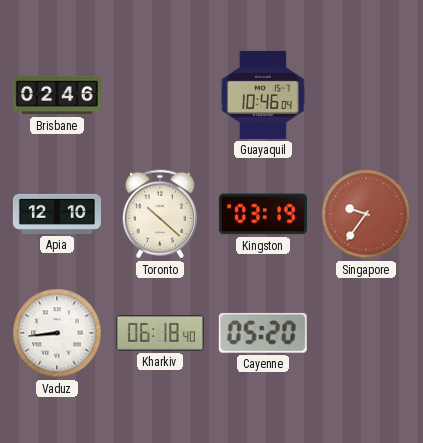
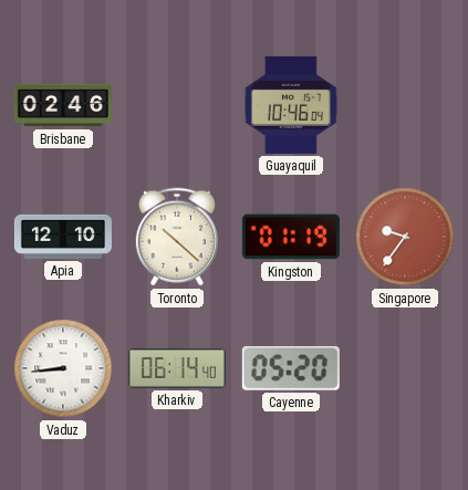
Kingston: 03:19 -> 01:19 (291, 237)
Kharkiv: 06:18 -> 06:14 (177, 368)
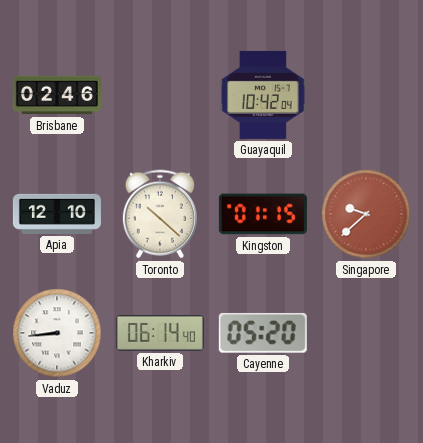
Guayaquil: 10:46 -> 10:42 (263, 95)
Kingston: 01:19 -> 01:15 (263, 214)
Singapore: 9:36 -> 9:38 (366, 214)
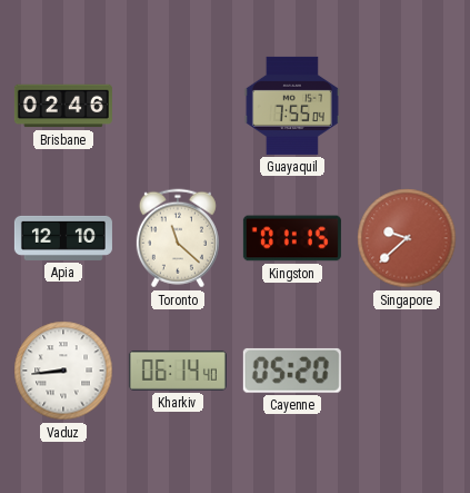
Guayaquil: 10:42 -> 7:55 (292, 106)
Toronto: 10:22 -> 11:22 (178, 238)
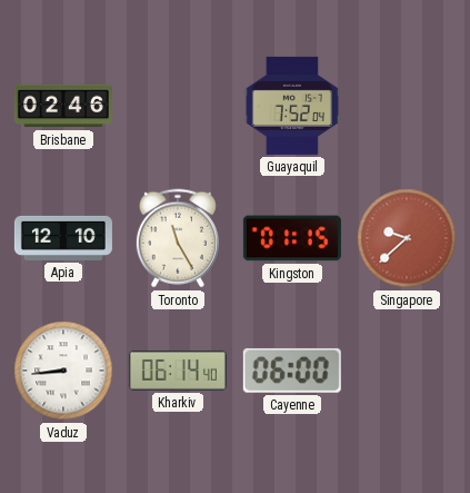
Guayaquil: 7:55 -> 7:52 (292, 106)
Toronto: 11:22 -> 11:25 (178, 238)
Cayenne: 05:20 -> 06:00 (292, 371)
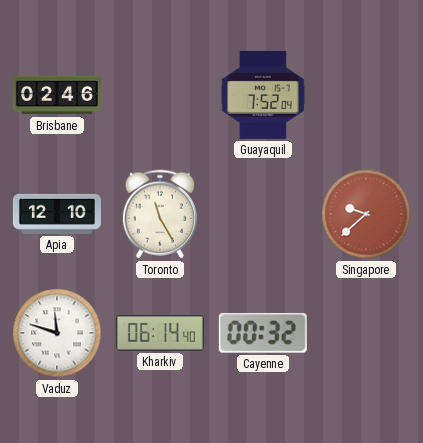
Kingston: 01:15 -> none (292, 238)
Vaduz: 8:44 -> 11:48 (57, 333)
Cayenne: 06:00 -> 00:32 (263, 333)
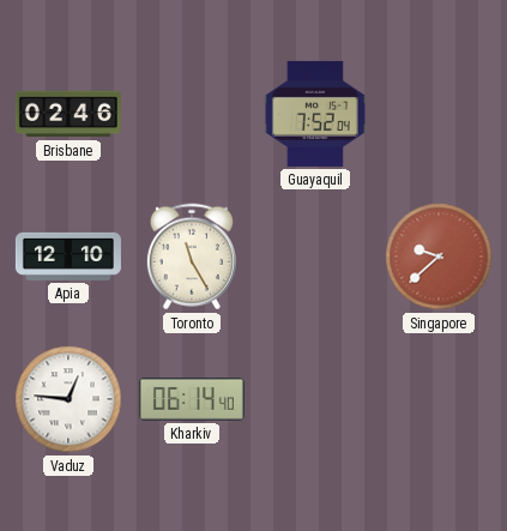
Vaduz: 11:48 -> 12:46 (68, 399)
Cayenne: 00:32 -> none (263, 333)
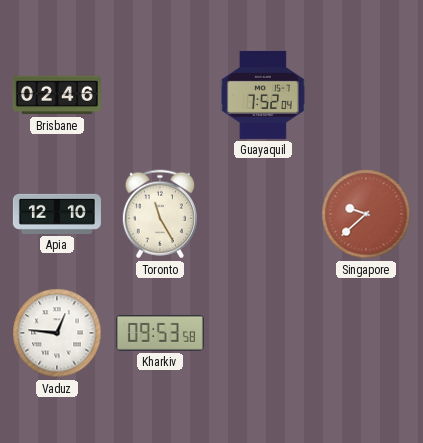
Kharkiv: 06:14 -> 09:53 (160, 333)
